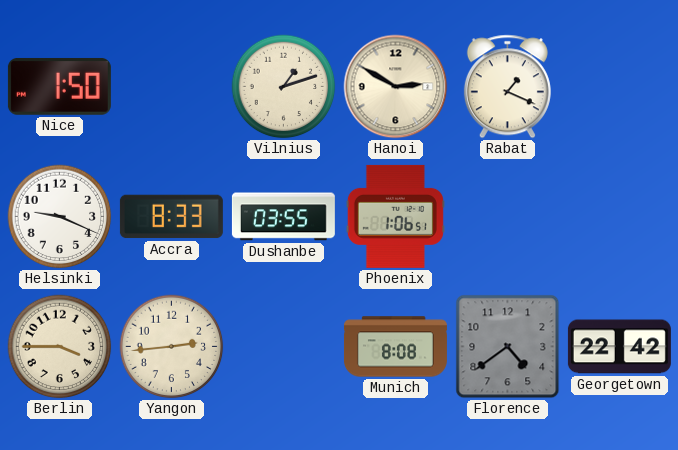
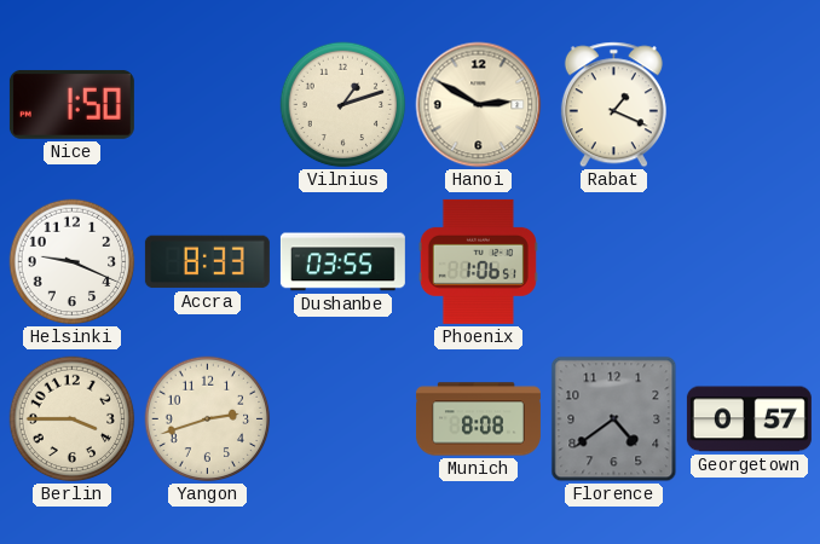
Yangon: 2:44 -> 2:42 (208, 419)
Georgetown: 22:42 -> 0:57 (749, 419)
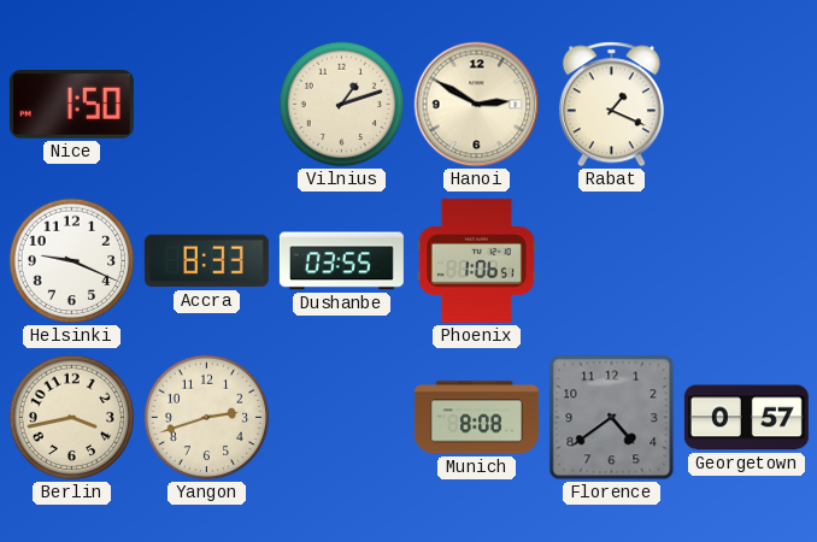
Berlin: 3:45 -> 3:43 (72, 418)
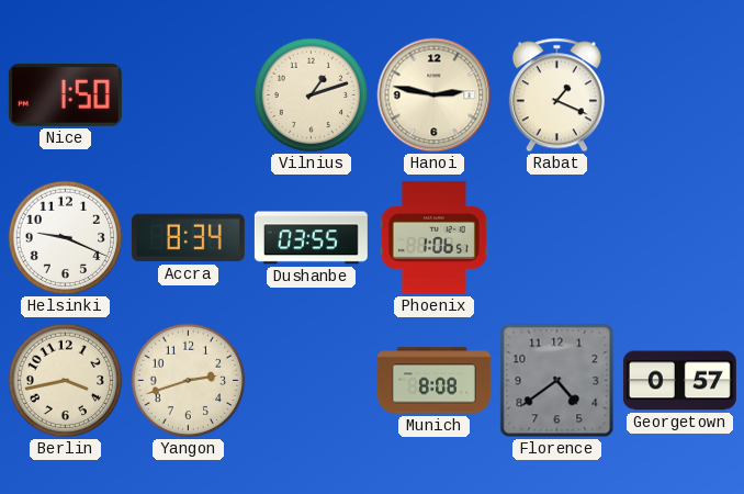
Hanoi: 2:50 -> 2:47 (435, 96)
Accra: 8:33 -> 8:34 (188, 238)
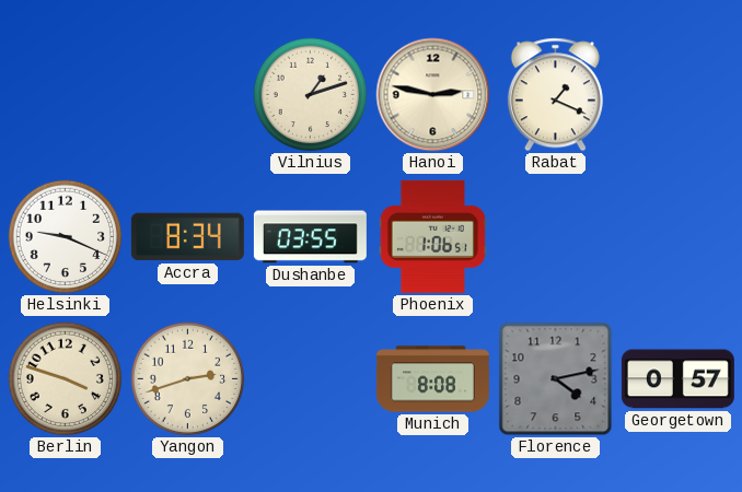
Nice: 1:50 -> none (65, 96)
Berlin: 3:43 -> 3:48 (66, 379)
Florence: 4:39 -> 4:13 (556, 379)
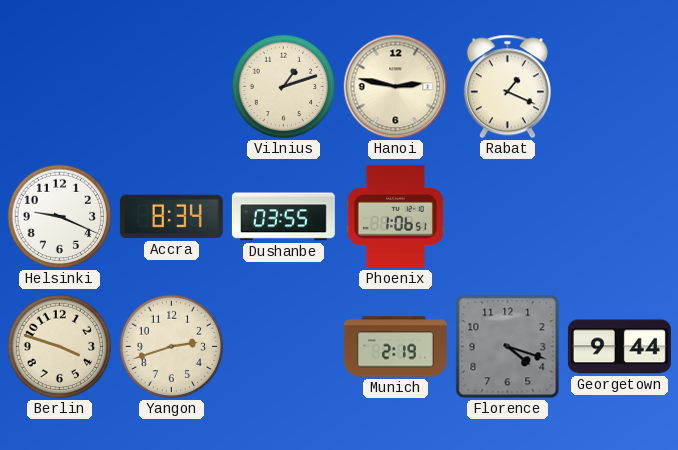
Munich: 8:08 -> 2:19 (395, 347)
Florence: 4:13 -> 4:18 (508, 347)
Georgetown: 0:57 -> 9:44 (619, 347)
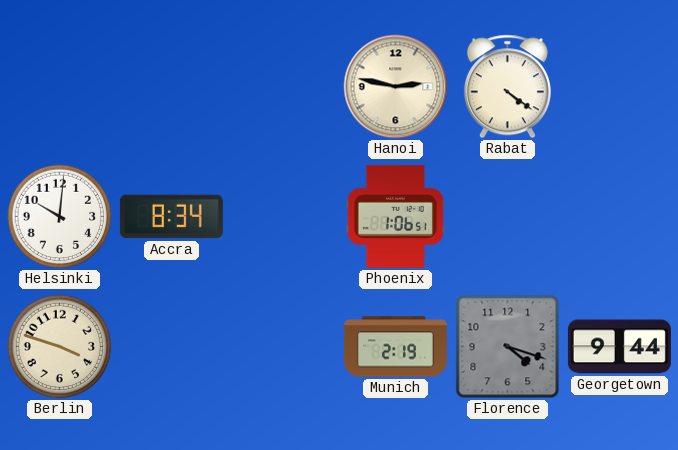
Vilnius: 1:12 -> none (284, 87)
Rabat: 1:19 -> 4:21 (507, 87)
Helsinki: 9:19 -> 10:01 (60, 217)
Dushanbe: 03:55 -> none (283, 217)
Yangon: 2:42 -> none (172, 347)
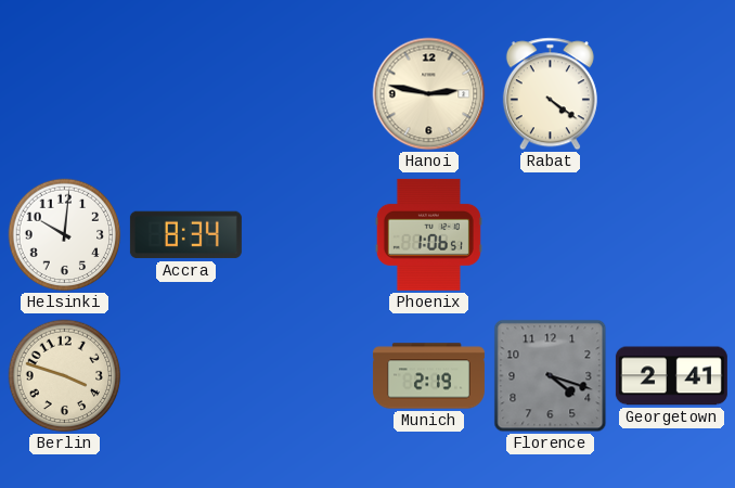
Georgetown: 9:44 -> 2:41 (671, 376)
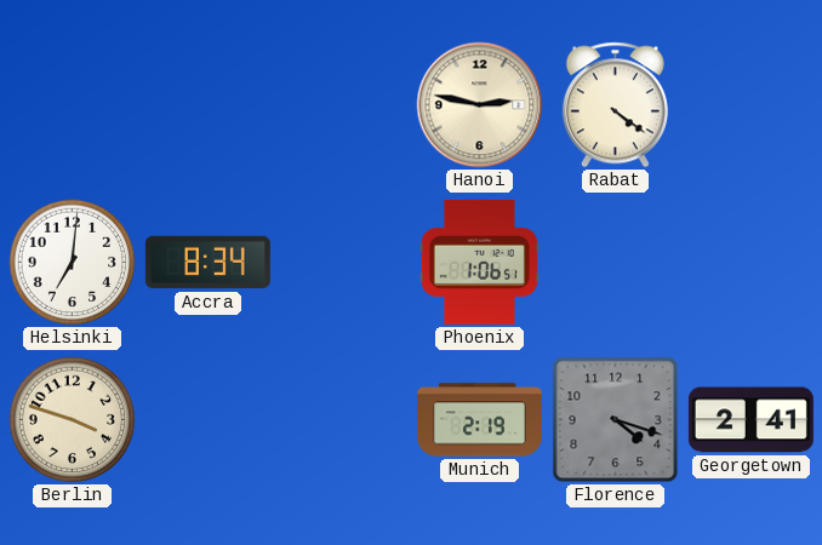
Helsinki: 10:01 -> 7:01 (73, 263)
